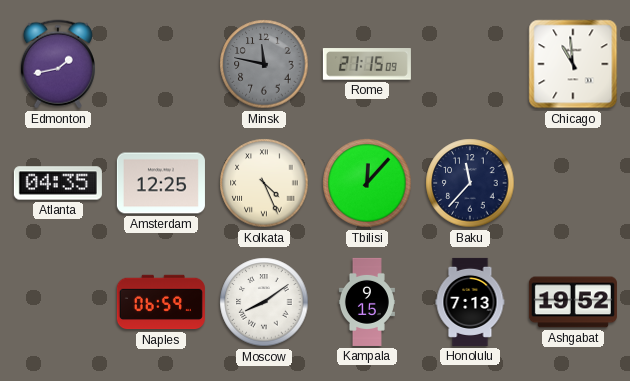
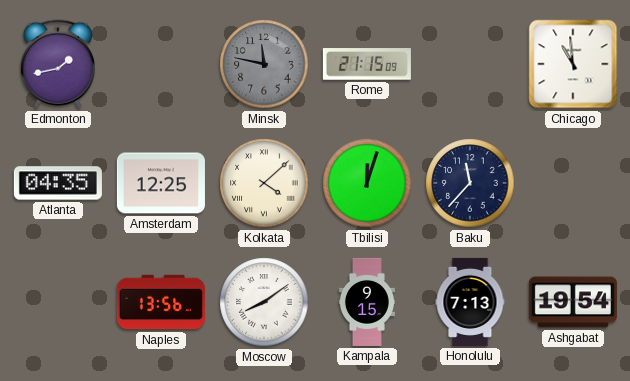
Kolkata: 4:26 -> 4:08 (264, 183)
Tbilisi: 12:07 -> 12:03 (367, 183)
Naples: 06:59 -> 13:56 (161, 302)
Ashgabat: 19:52 -> 19:54 (573, 302)
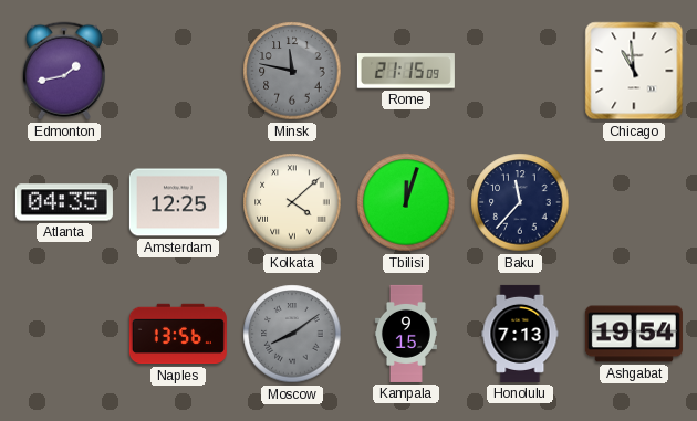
Moscow dial: white -> grey (292, 334)
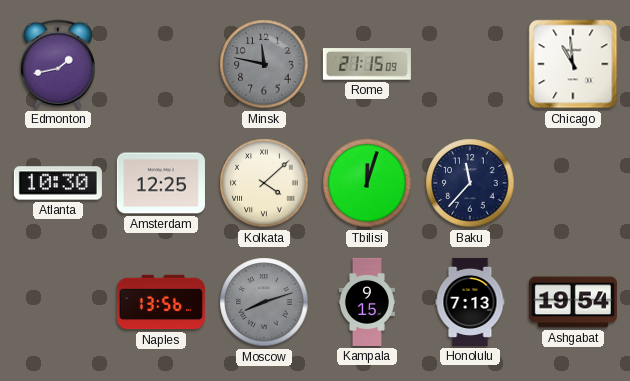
Atlanta: 04:35 -> 10:30 (58, 183)
Moscow: 8:09 -> 8:12 (264, 302)
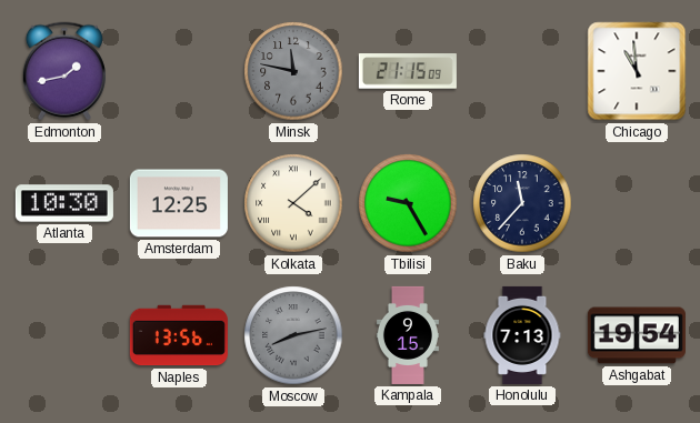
Tbilisi: 12:03 -> 9:25 (408, 203)
Moscow: 8:12 -> 8:13 (293, 335)
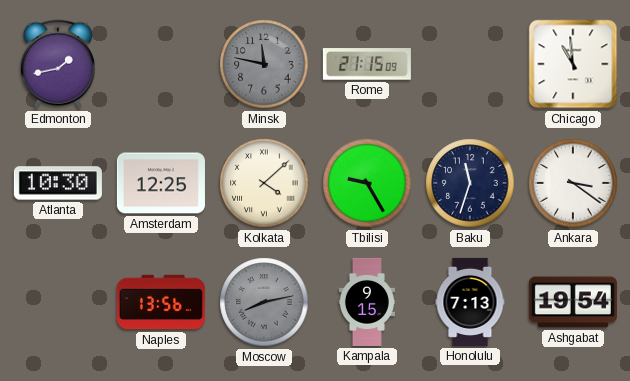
Baku: 11:37 -> 11:33 (470, 183)
Ankara: none -> 3:21 (573, 183)
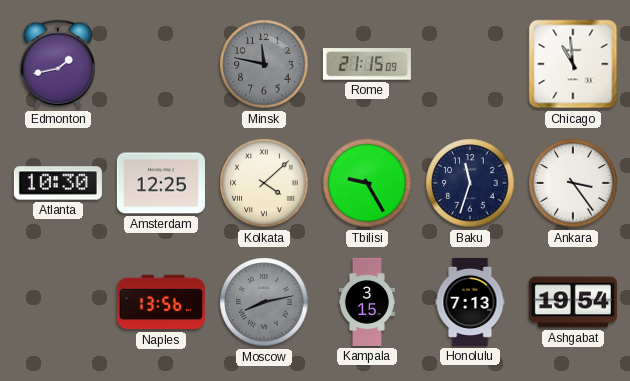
Ankara: 3:21 -> 3:24 (573, 183)
Kampala: 9:15 -> 3:15 (367, 302)
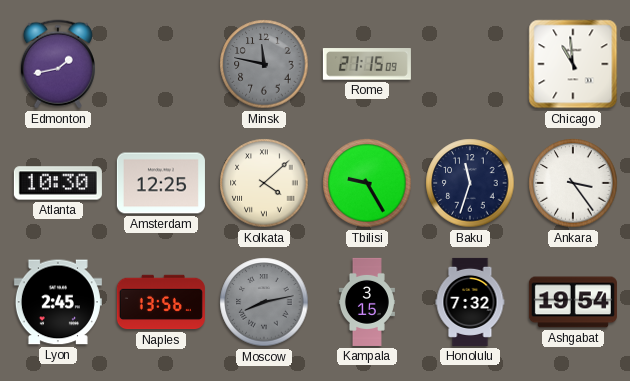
Lyon: none -> 2:45 (58, 302)
Honolulu: 7:13 -> 7:32 (470, 302)
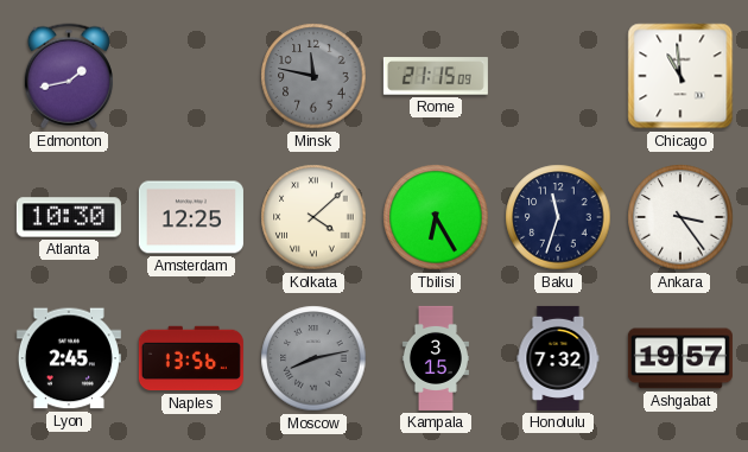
Tbilisi: 9:25 -> 6:25 (436, 217)
Ashgabat: 19:54 -> 19:57 (680, 358)
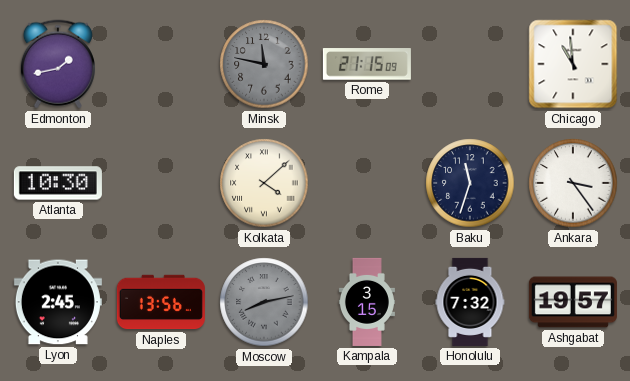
Amsterdam: 12:25 -> none (191, 217)
Tbilisi: 6:25 -> none (436, 217)
